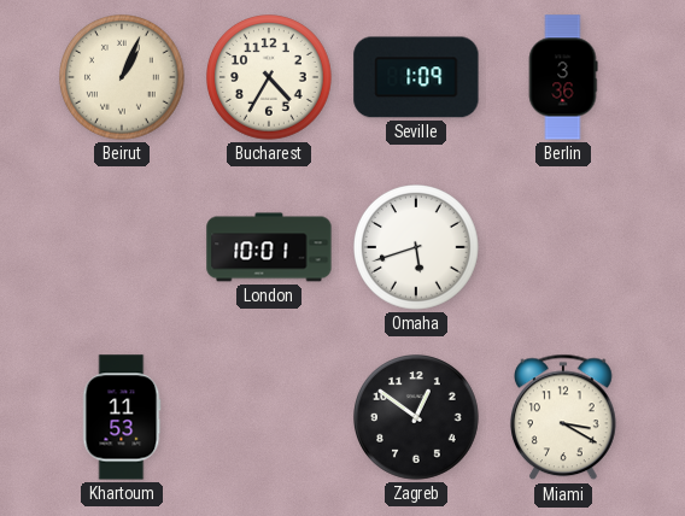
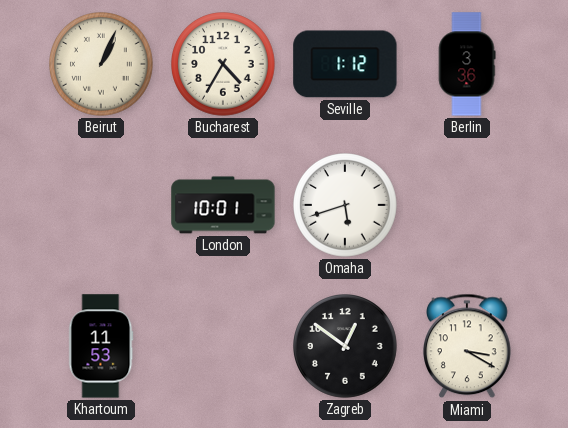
Seville: 1:09 -> 1:12 (345, 64)
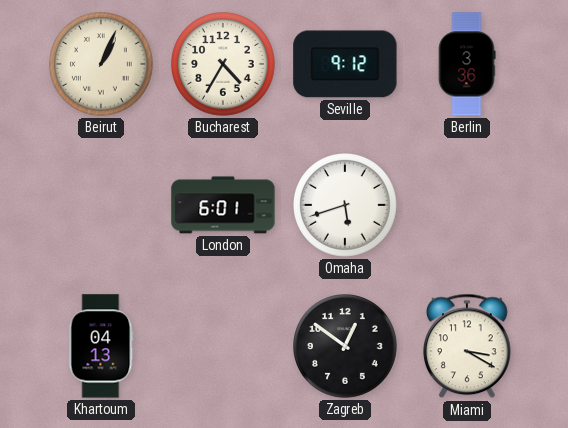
Seville: 1:12 -> 9:12 (345, 64)
London: 10:01 -> 6:01 (223, 205)
Khartoum: 11:53 -> 04:13 (101, 346)
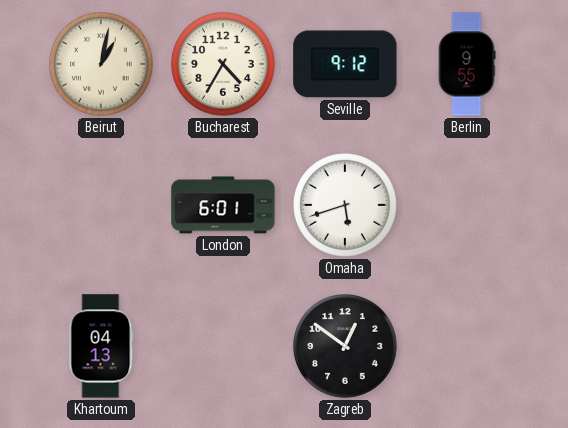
Beirut: 1:04 -> 1:02 (102, 65)
Berlin: 3:36 -> 9:55 (467, 64)
Miami: 3:20 -> none (468, 346)
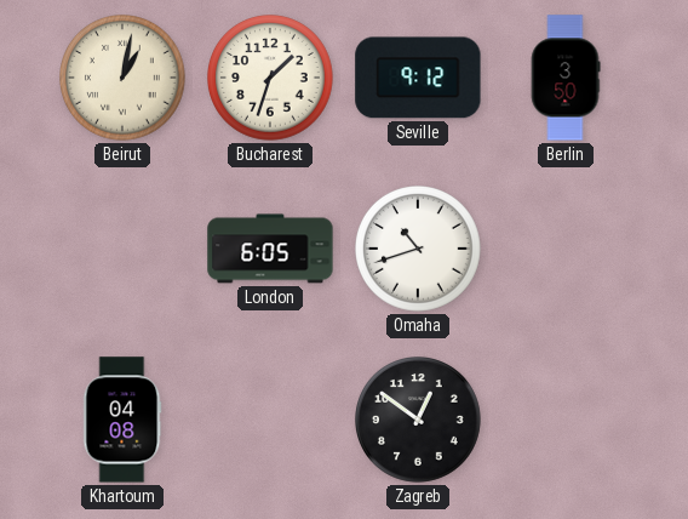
Bucharest: 4:35 -> 1:33 (271, 79)
Berlin: 9:55 -> 3:50 (566, 78)
London: 6:01 -> 6:05 (270, 249)
Omaha: 5:42 -> 10:42 (419, 250)
Khartoum: 04:13 -> 04:08 (122, 420)
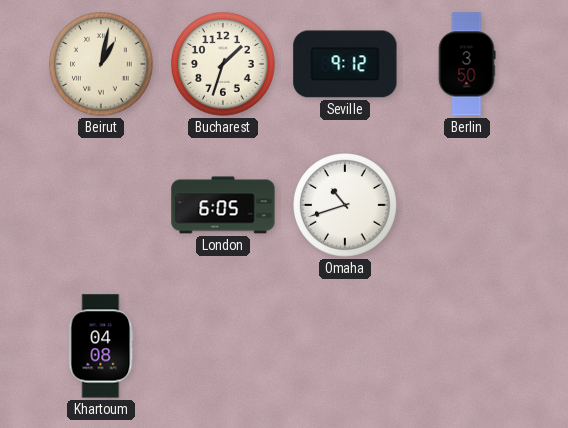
Zagreb: 12:51 -> none (419, 421)
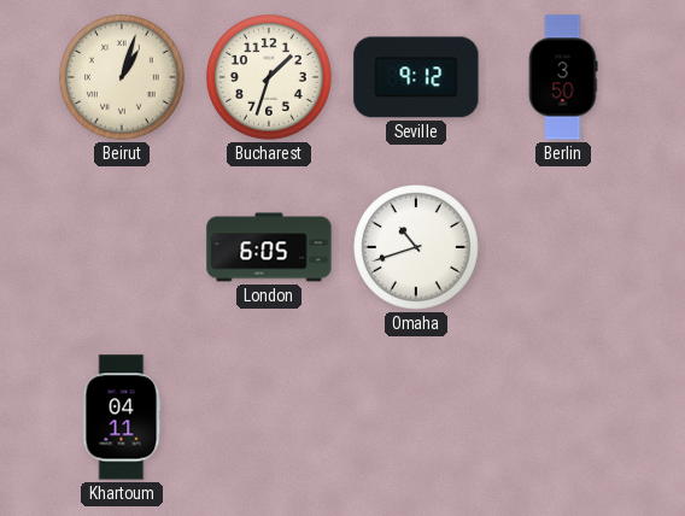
Beirut: 1:02 -> 1:03 (123, 78)
Khartoum: 04:08 -> 04:11 (122, 417)
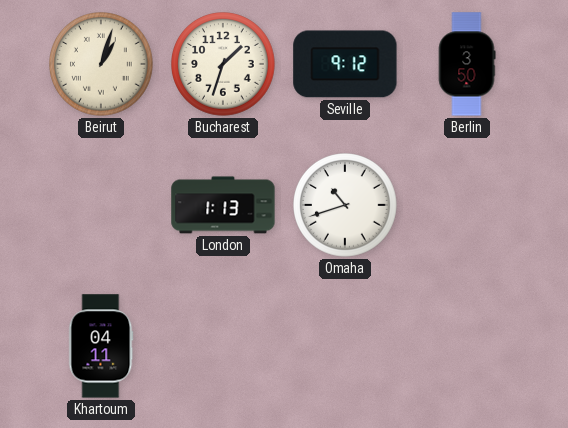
London: 6:05 -> 1:13 (223, 205)
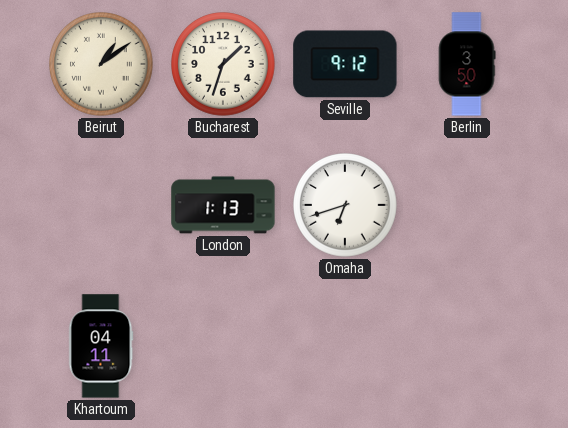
Beirut: 1:03 -> 1:09 (102, 65)
Omaha: 10:42 -> 6:42 (346, 206)
